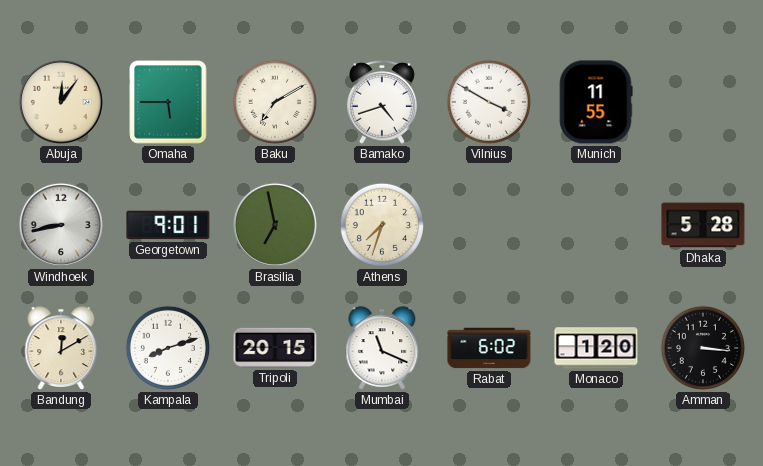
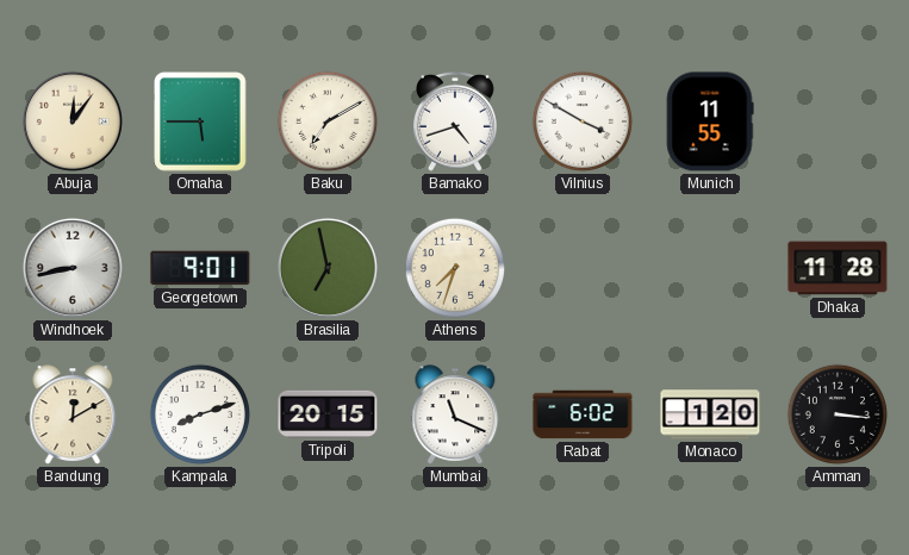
Dhaka: 5:28 -> 11:28 (838, 268)
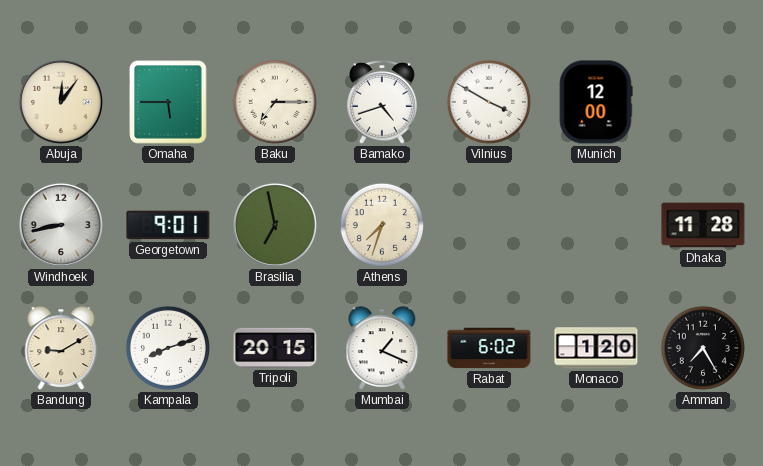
Baku: 7:10 -> 7:15 (275, 102)
Munich: 11:55 -> 12:00 (596, 102)
Bandung: 12:10 -> 9:10 (61, 348)
Mumbai: 11:19 -> 1:19 (382, 348)
Amman: 3:16 -> 7:25 (703, 348)
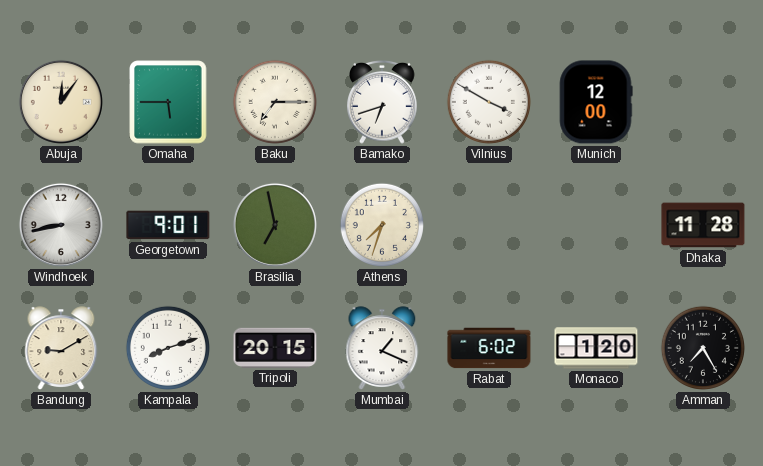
Bamako: 4:42 -> 6:42 (383, 102)
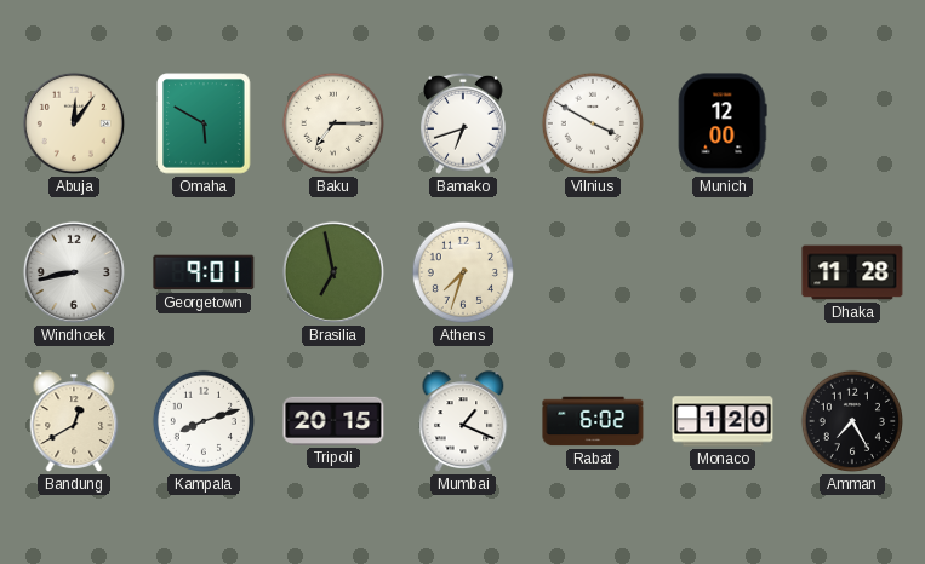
Omaha: 5:45 -> 5:50 (204, 123)
Bandung: 9:10 -> 12:40 (74, 421)
